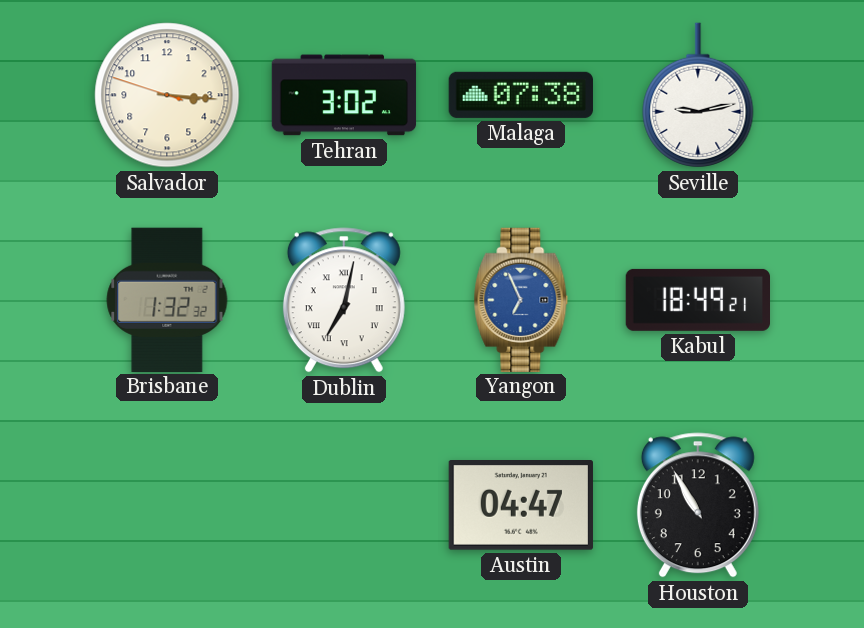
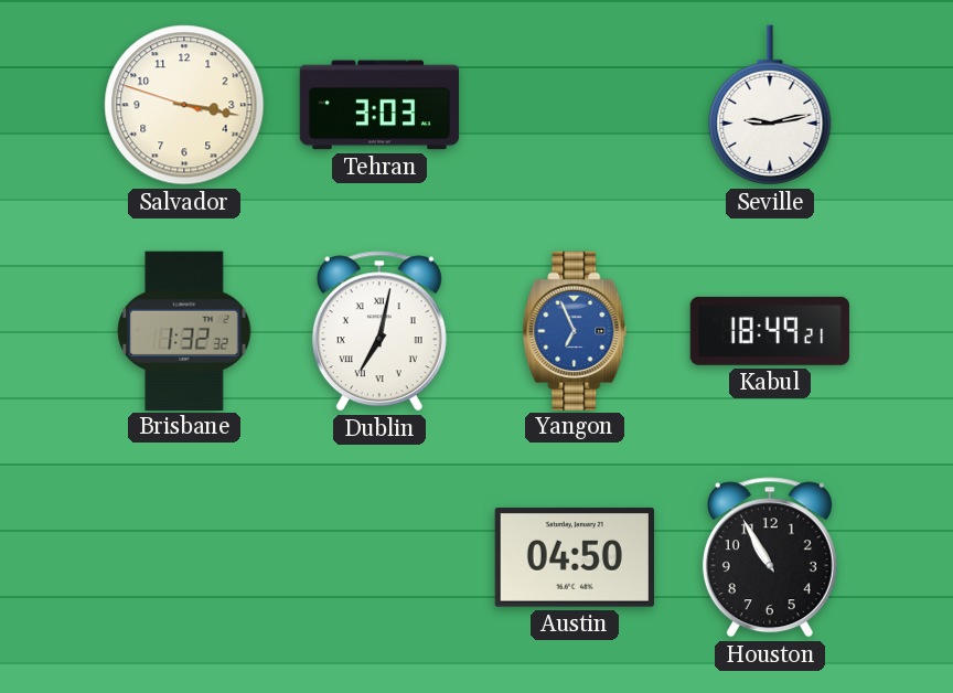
Salvador: 3:15 -> 3:16 (184, 105)
Tehran: 3:02 -> 3:03 (379, 105)
Malaga: 07:38 -> none (521, 95)
Austin: 04:47 -> 04:50 (575, 558)
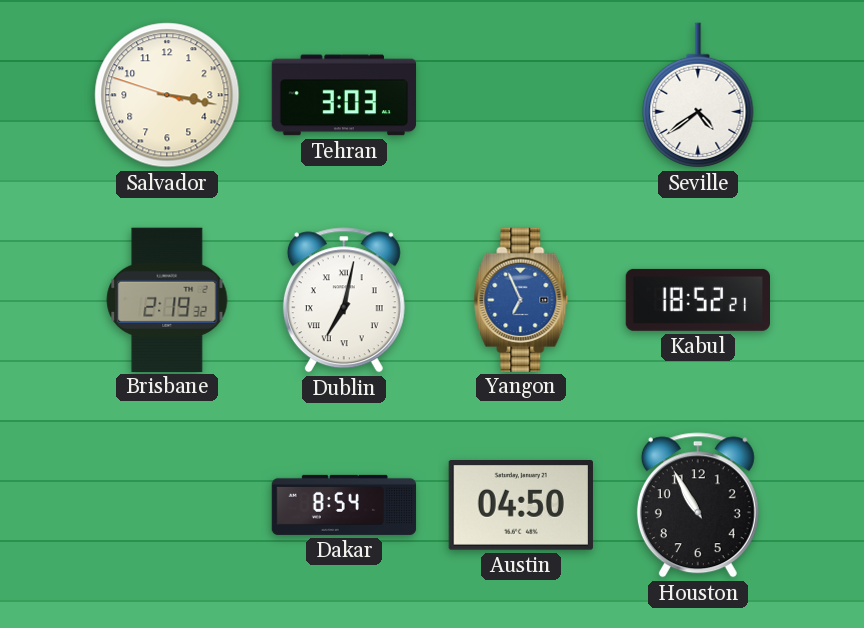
Seville: 9:13 -> 4:39 (698, 95)
Brisbane: 1:32 -> 2:19 (167, 299)
Kabul: 18:49 -> 18:52 (697, 300)
Dakar: none -> 8:54 (344, 505)
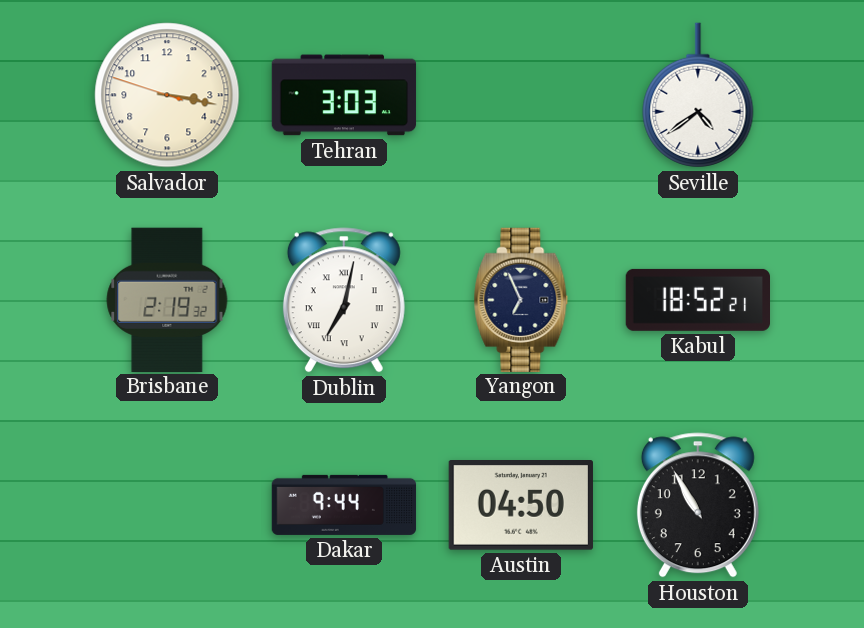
Yangon dial: blue -> navy (521, 299)
Dakar: 8:54 -> 9:44 (344, 505)
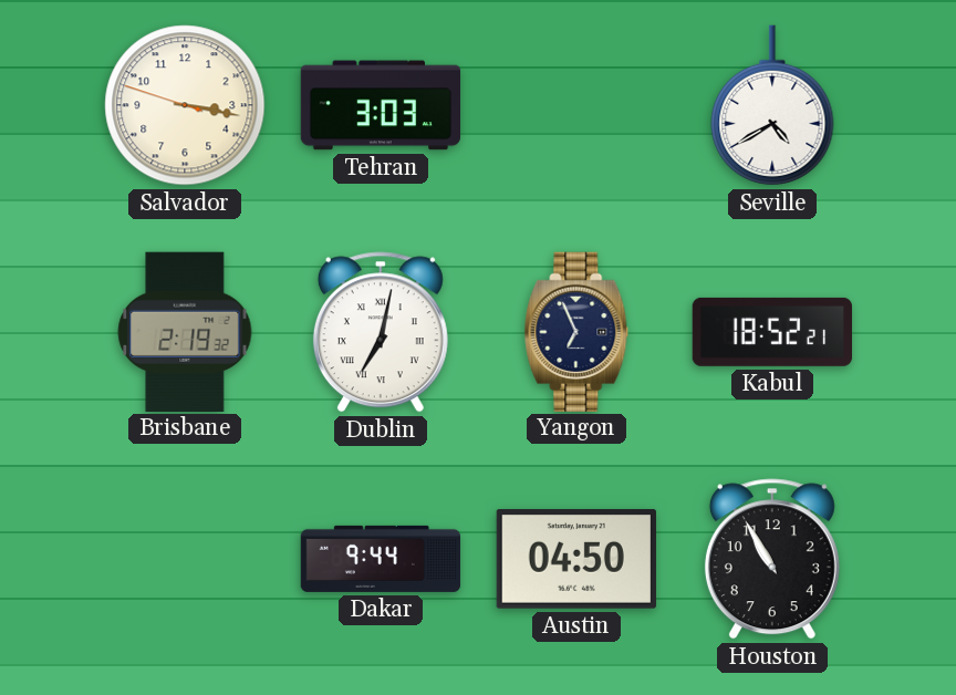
Seville: 4:39 -> 4:40 (772, 105)
